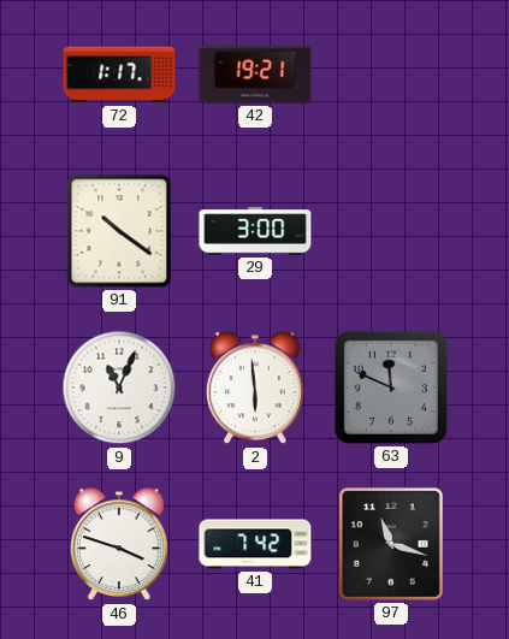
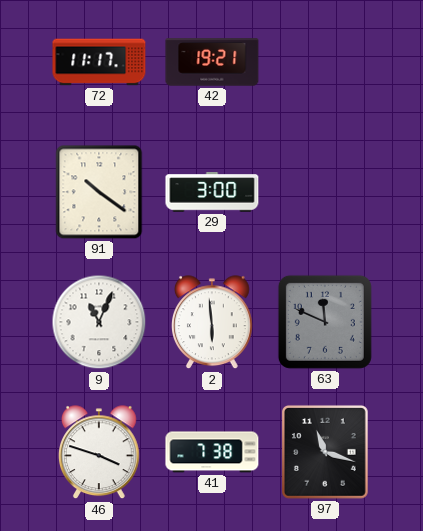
72: 1:17 -> 11:17 (99, 62)
41: 7:42 -> 7:38 (212, 452)
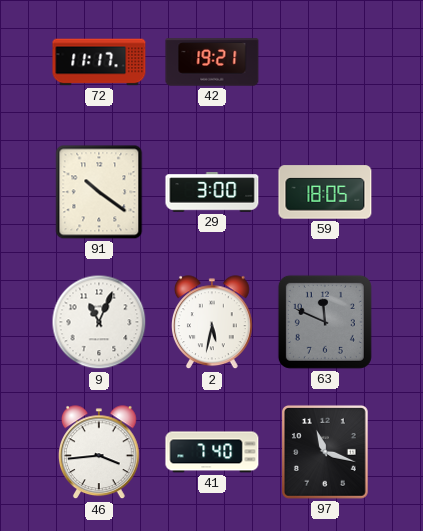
59: none -> 18:05 (325, 192)
2: 5:59 -> 5:32 (213, 323)
46: 3:48 -> 3:44 (100, 453)
41: 7:38 -> 7:40 (212, 452)
